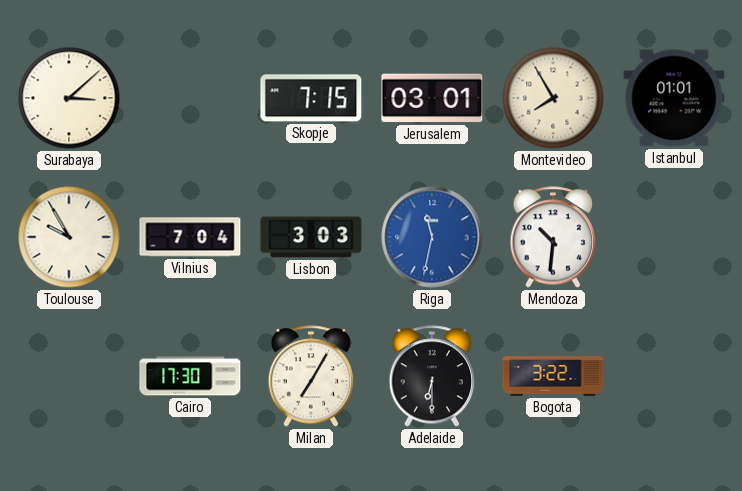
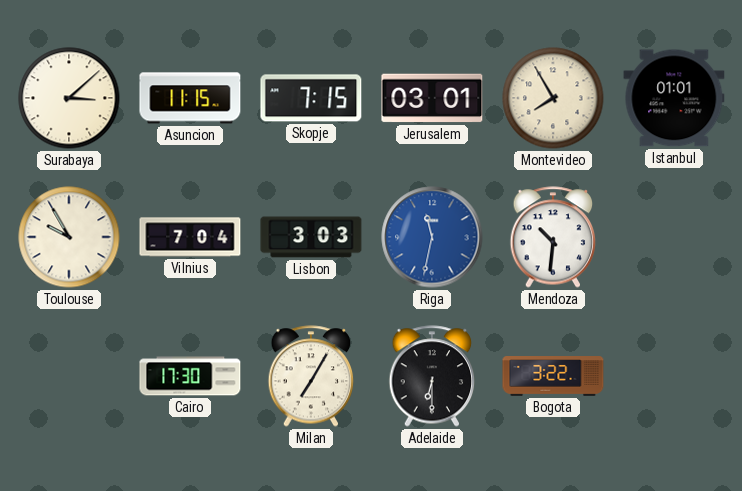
Asuncion: none -> 11:15 (190, 98)
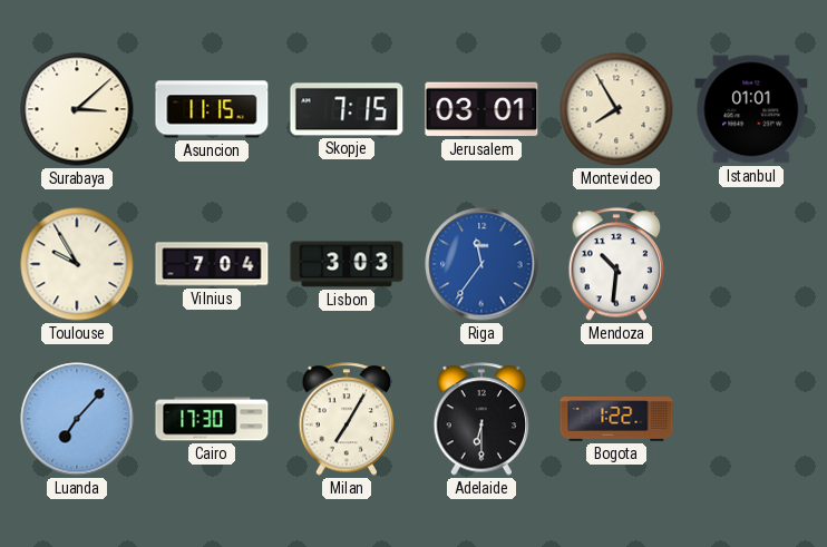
Riga: 11:32 -> 11:36 (481, 264)
Luanda: none -> 7:07 (77, 419)
Bogota: 3:22 -> 1:22 (616, 419)
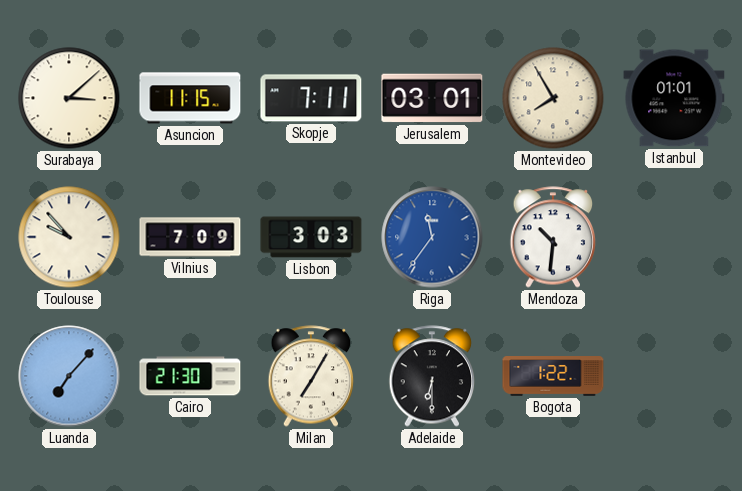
Skopje: 7:15 -> 7:11 (311, 98)
Toulouse: 9:55 -> 9:53 (69, 237)
Vilnius: 7:04 -> 7:09 (190, 237)
Cairo: 17:30 -> 21:30 (190, 376)
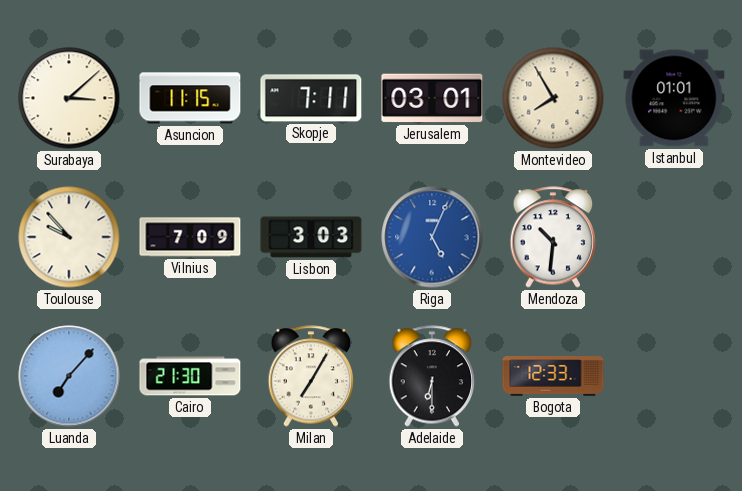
Riga: 11:36 -> 5:04 (432, 237)
Bogota: 1:22 -> 12:33 (553, 376)
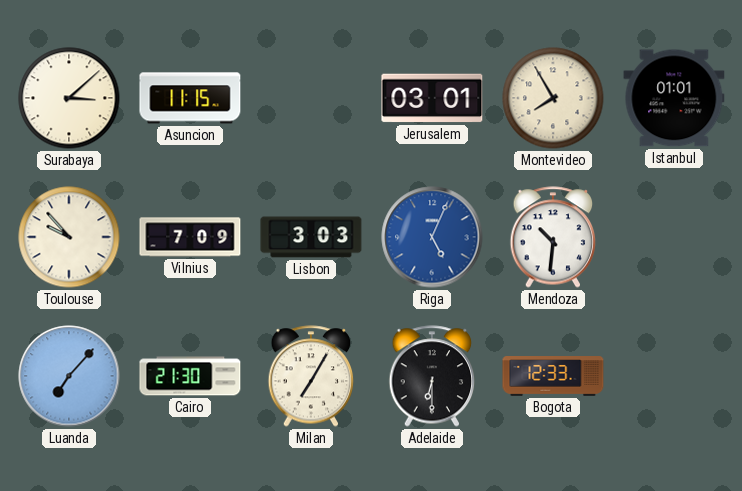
Skopje: 7:11 -> none (311, 98)
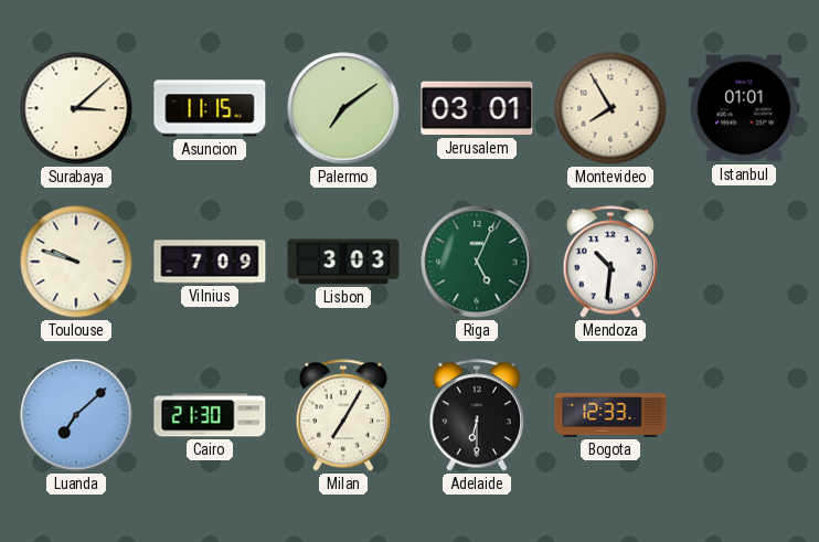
Palermo: none -> 7:09 (343, 108)
Toulouse: 9:53 -> 9:48 (76, 262)
Riga dial: blue -> green (477, 262)
Luanda: 7:07 -> 7:08 (76, 415)
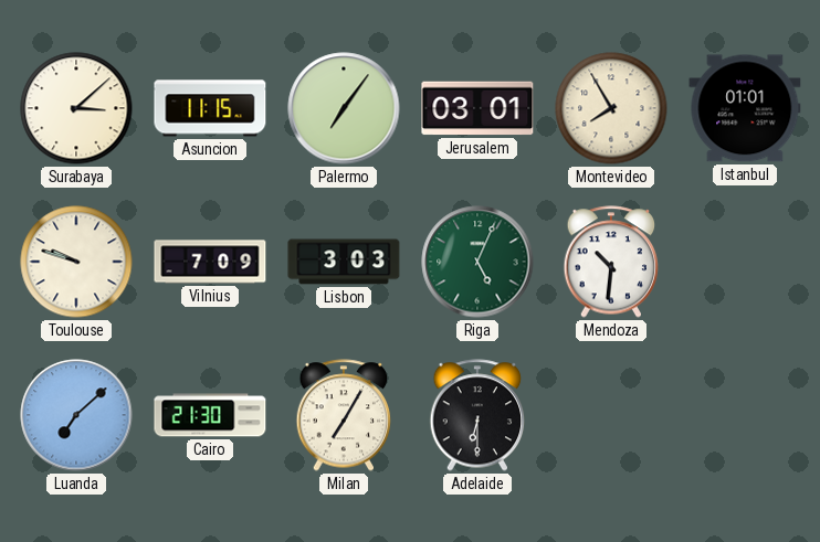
Palermo: 7:09 -> 7:06 (344, 108)
Bogota: 12:33 -> none (610, 415)
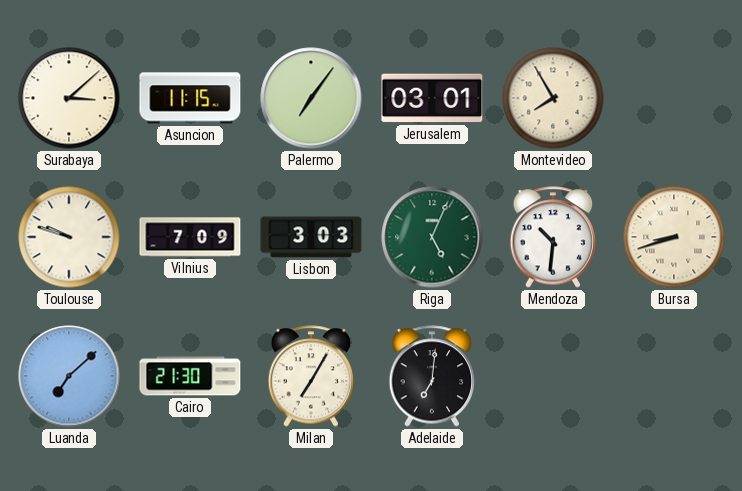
Istanbul: 01:01 -> none (745, 108)
Bursa: none -> 8:42 (674, 237)
Adelaide: 6:30 -> 7:01 (432, 376)
